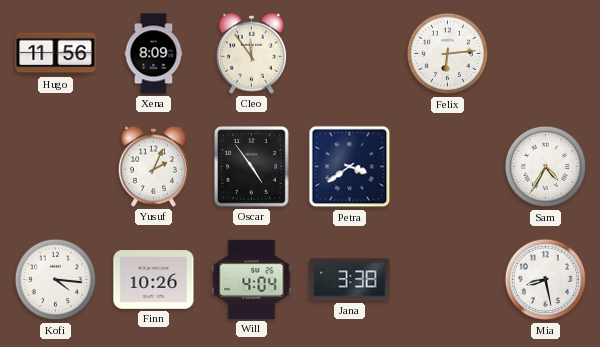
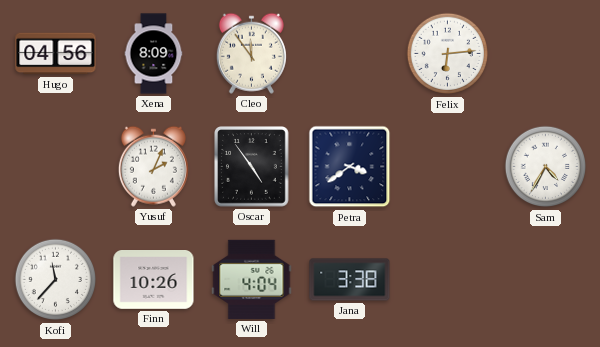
Hugo: 11:56 -> 04:56 (56, 54)
Kofi: 4:16 -> 11:37 (56, 280)
Mia: 8:28 -> none (546, 280)
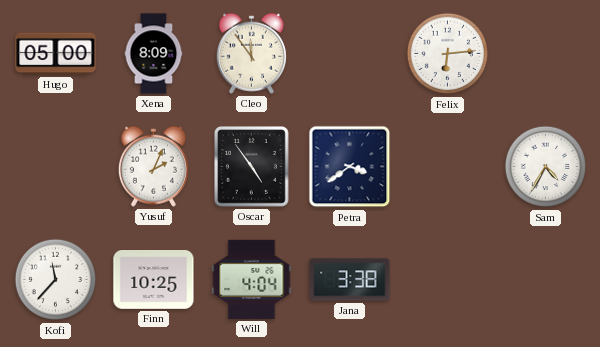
Hugo: 04:56 -> 05:00 (56, 54)
Finn: 10:26 -> 10:25 (154, 280)
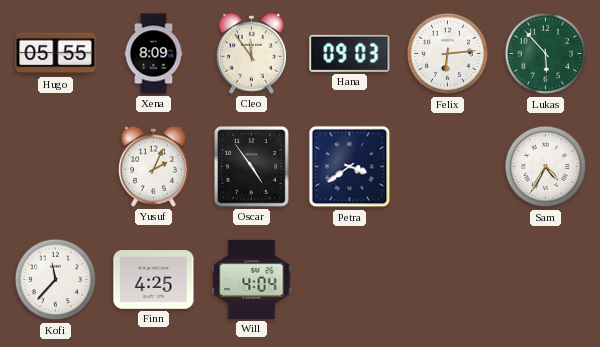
Hugo: 05:00 -> 05:55 (56, 54)
Hana: none -> 09:03 (350, 53)
Lukas: none -> 5:53 (546, 54)
Finn: 10:25 -> 4:25 (154, 280)
Jana: 3:38 -> none (350, 280)
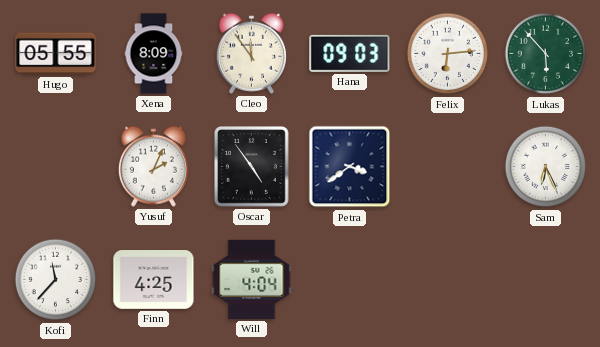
Sam: 4:35 -> 6:26 (546, 167)
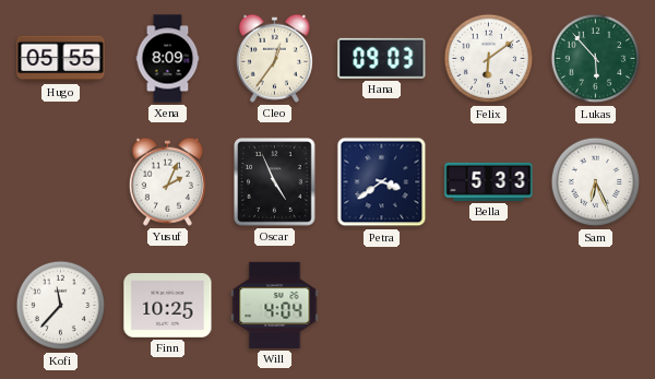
Cleo: 11:54 -> 12:36 (274, 58)
Felix: 6:14 -> 6:09 (489, 59)
Oscar: 4:54 -> 4:56 (275, 182)
Bella: none -> 5:33 (489, 181)
Finn: 4:25 -> 10:25 (168, 306)
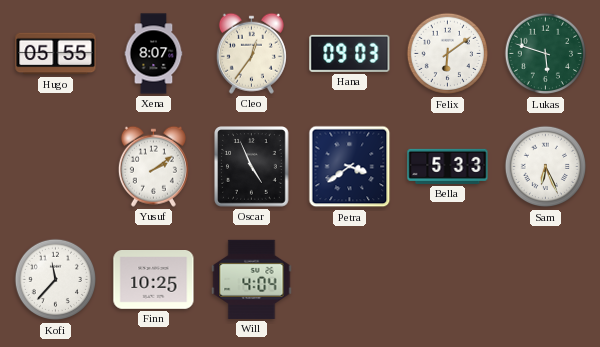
Xena: 8:09 -> 8:07 (154, 54)
Lukas: 5:53 -> 5:48 (546, 54)
Yusuf: 2:04 -> 2:09 (153, 166)
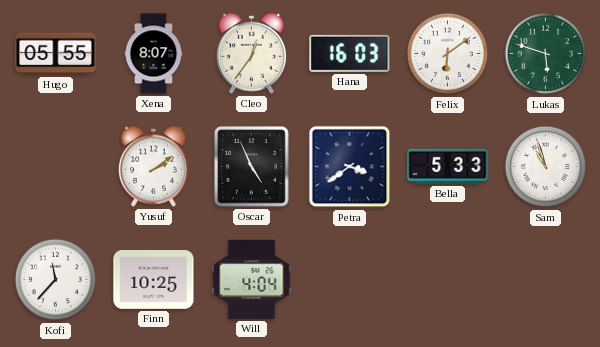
Hana: 09:03 -> 16:03 (350, 53)
Sam: 6:26 -> 10:57 (546, 167)
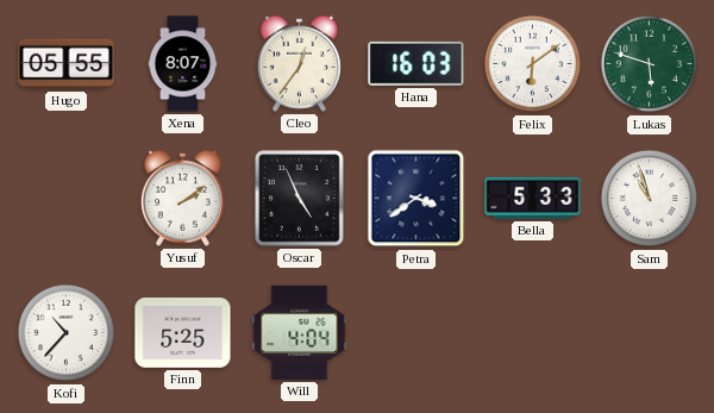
Kofi: 11:37 -> 10:37 (67, 333)
Finn: 10:25 -> 5:25 (183, 333)
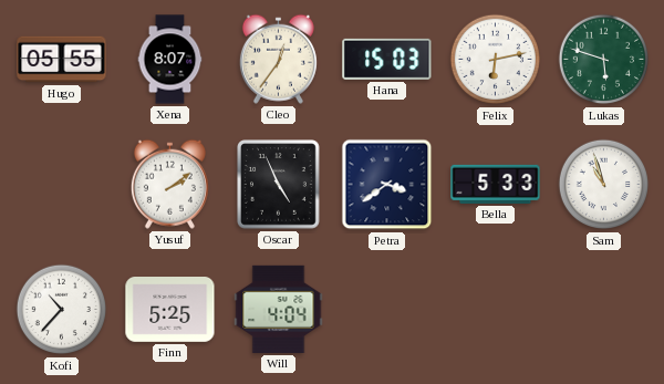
Hana: 16:03 -> 15:03 (387, 59)
Felix: 6:09 -> 6:13 (496, 60)
